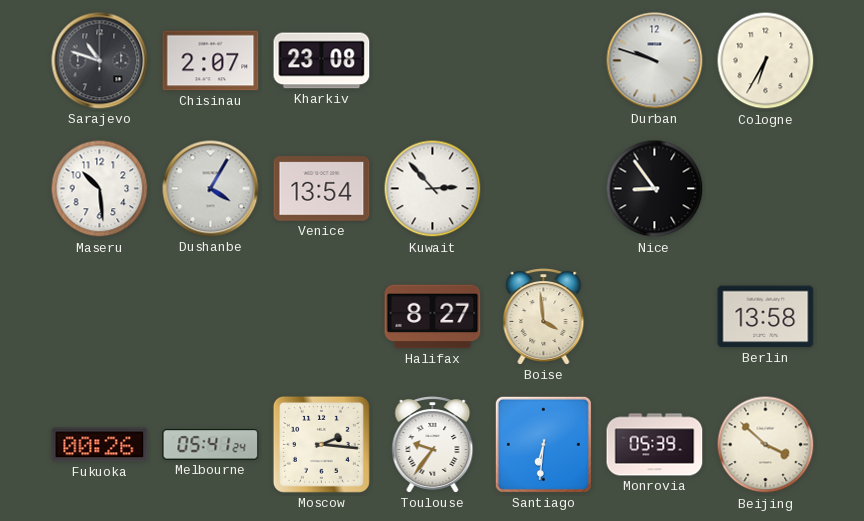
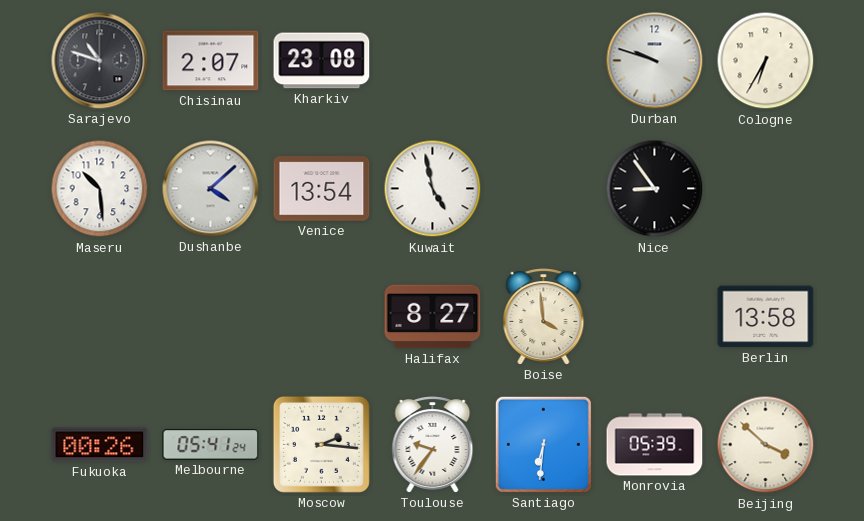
Dushanbe: 4:05 -> 4:08 (211, 189)
Kuwait: 2:53 -> 4:58 (433, 189)
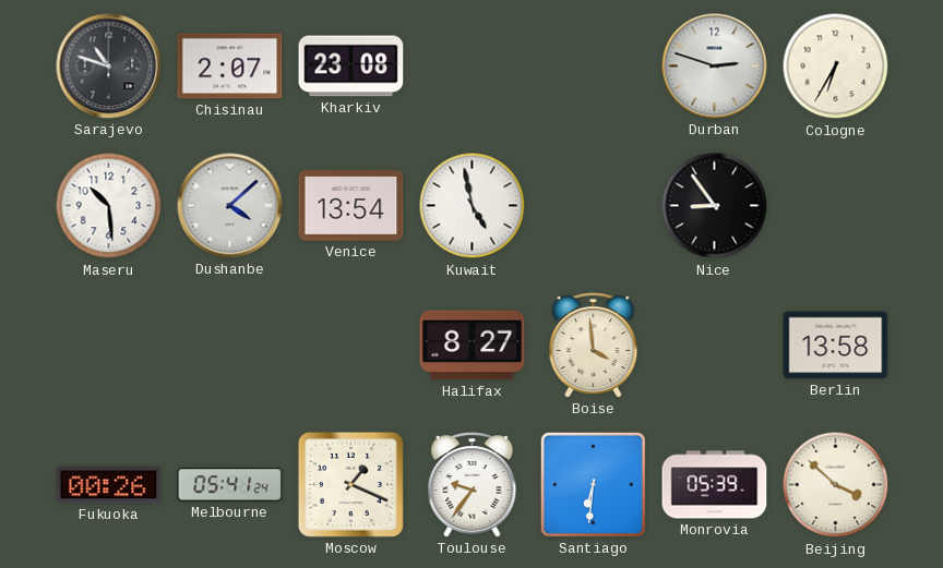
Durban: 9:48 -> 2:48 (715, 67)
Moscow: 2:16 -> 1:19 (350, 484)
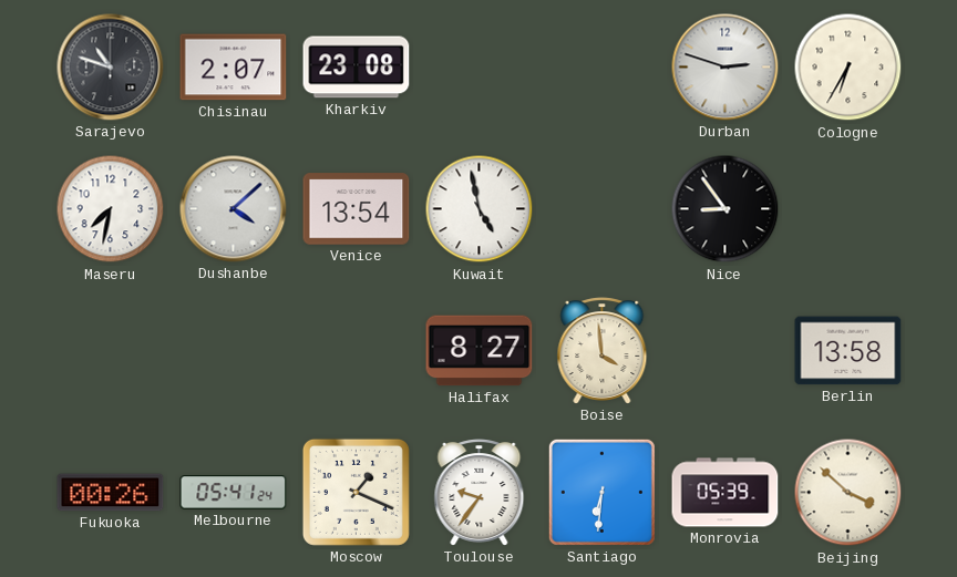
Maseru: 10:29 -> 7:32 (111, 209)
